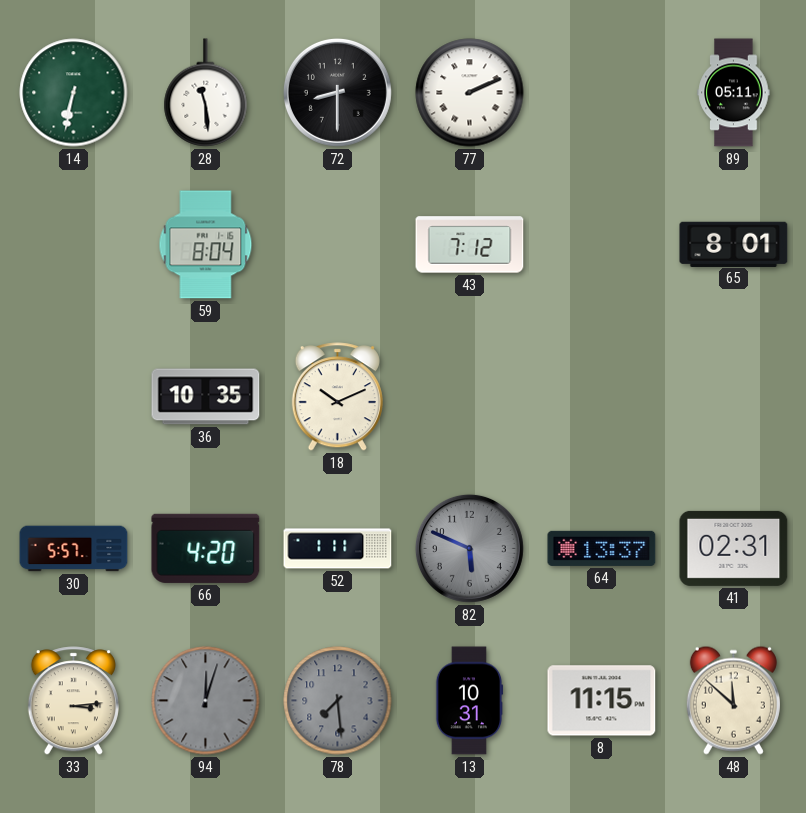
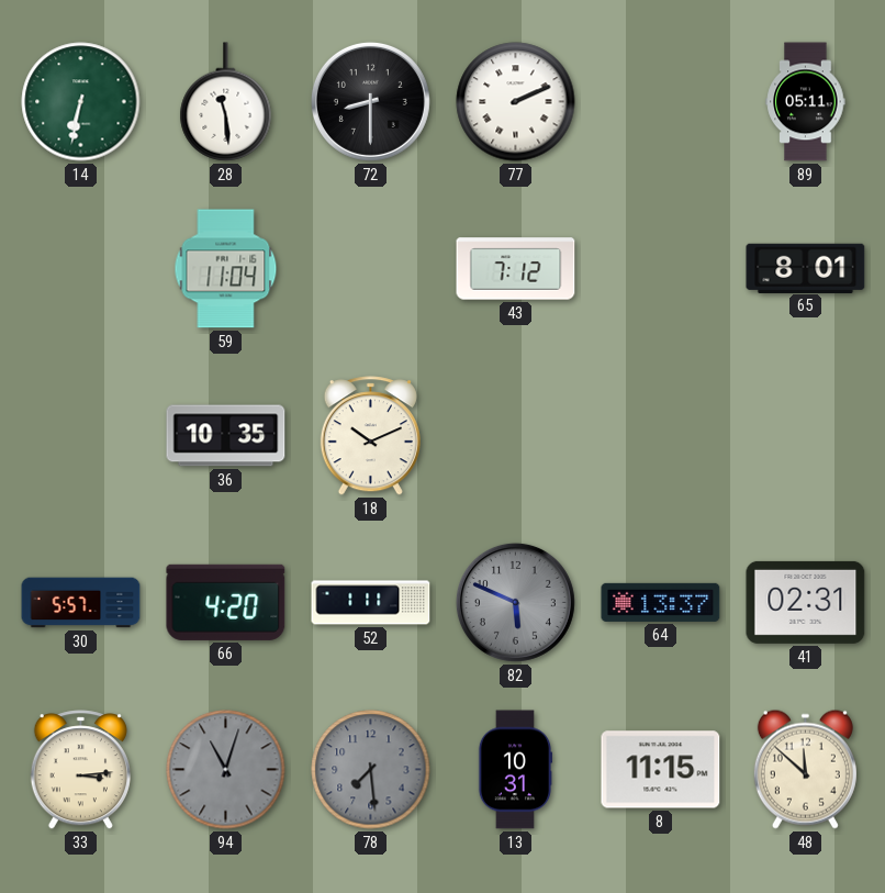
59: 8:04 -> 11:04 (226, 269)
94: 12:03 -> 11:03 (226, 770)
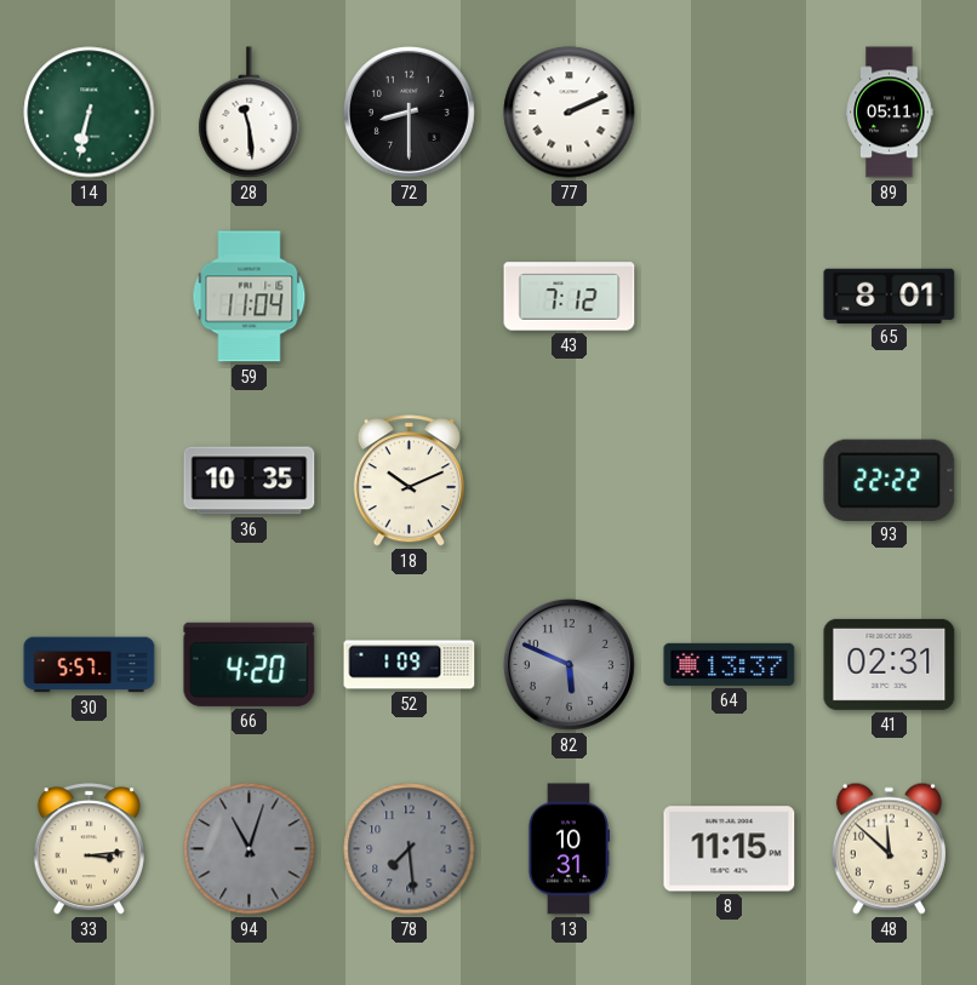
93: none -> 22:22 (890, 480)
52: 1:11 -> 1:09 (410, 665)
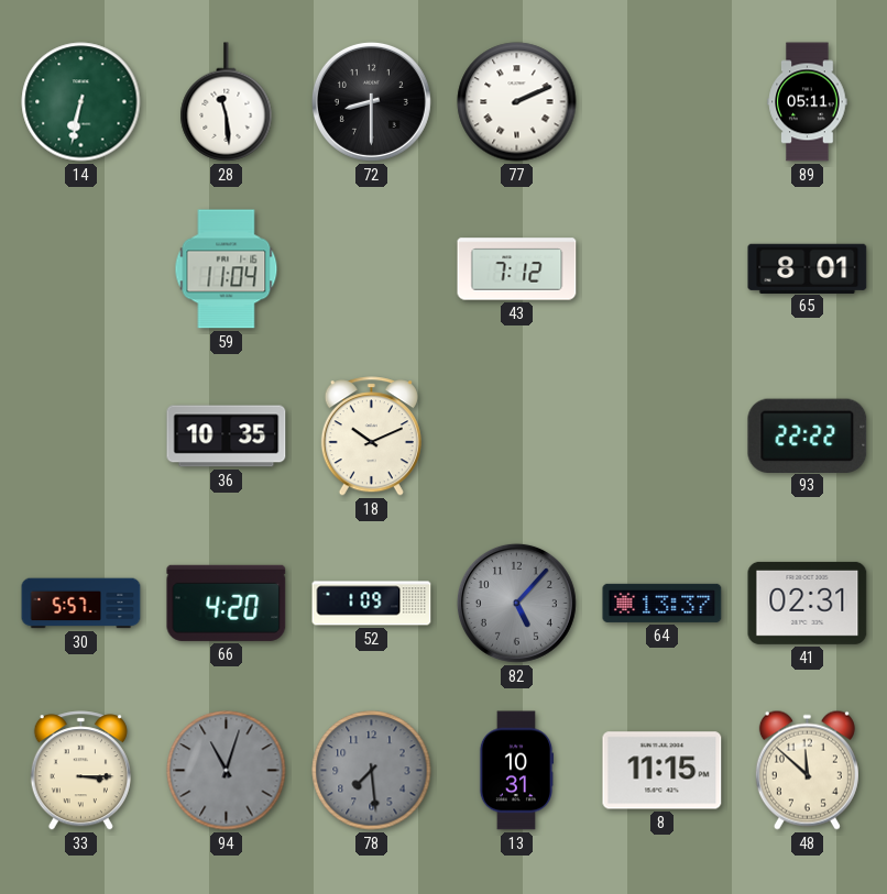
82: 5:49 -> 5:07 (516, 603)
33: 3:14 -> 3:15 (80, 771)
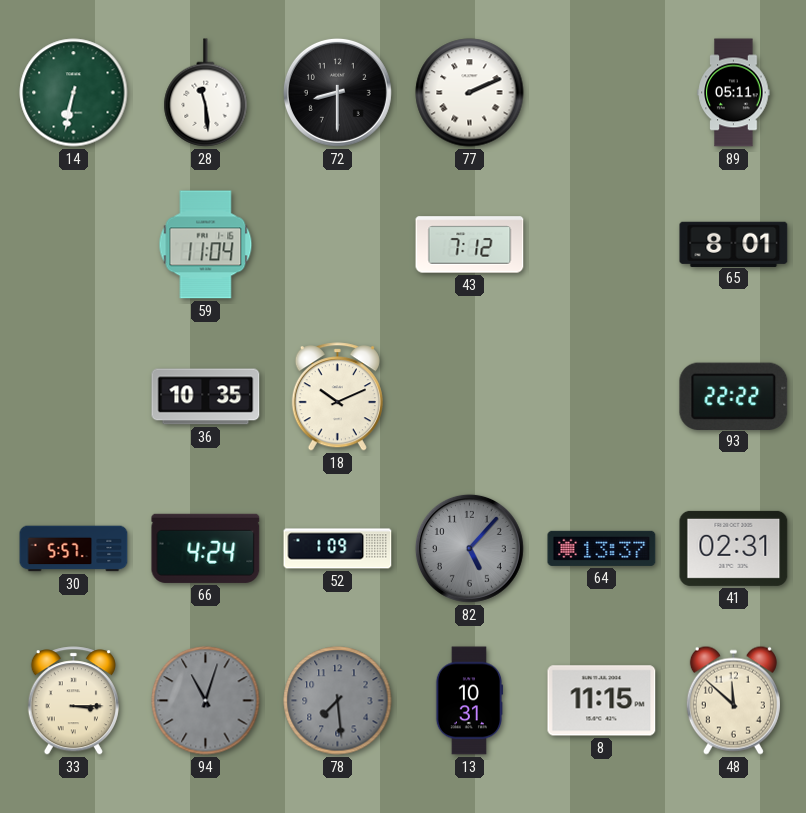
66: 4:20 -> 4:24 (206, 548)
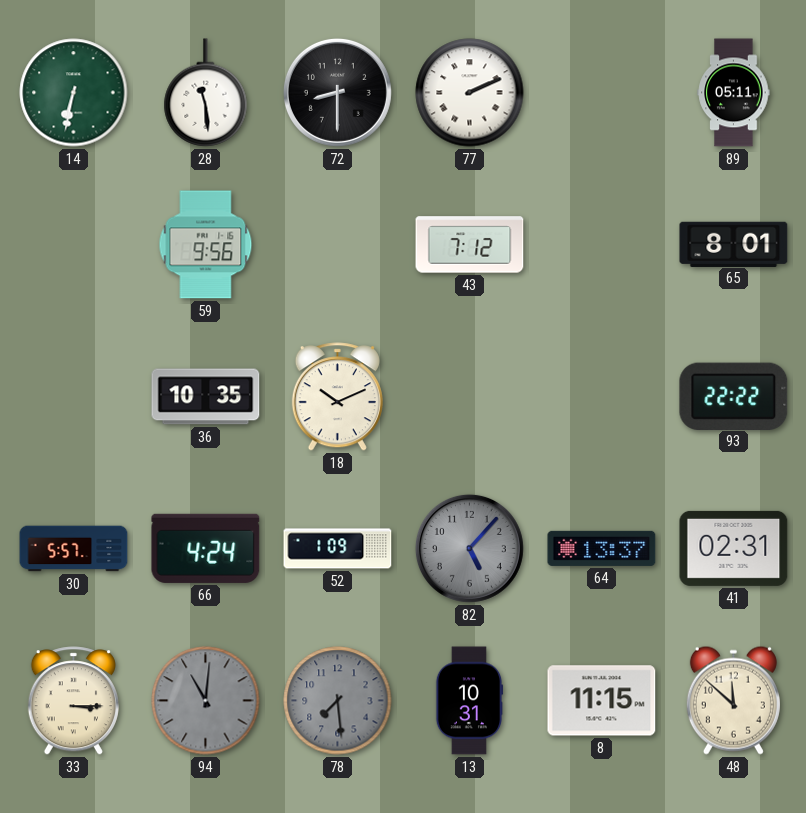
59: 11:04 -> 9:56 (206, 245)
94: 11:03 -> 11:01 (206, 701)
